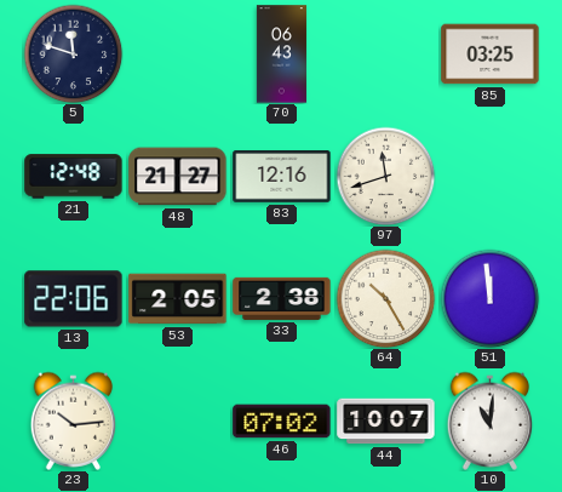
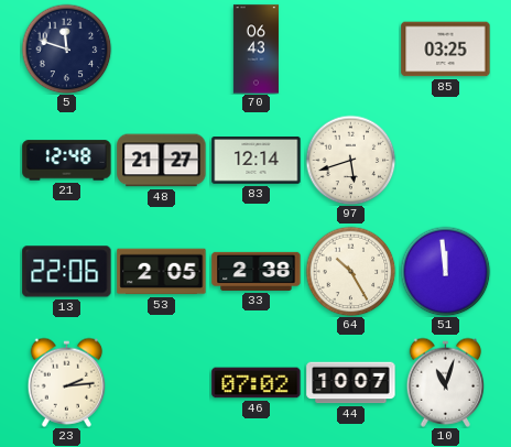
83: 12:16 -> 12:14 (257, 161)
97: 11:42 -> 5:42 (350, 160)
23: 10:14 -> 2:14 (67, 382)
10: 11:01 -> 11:03 (446, 382)
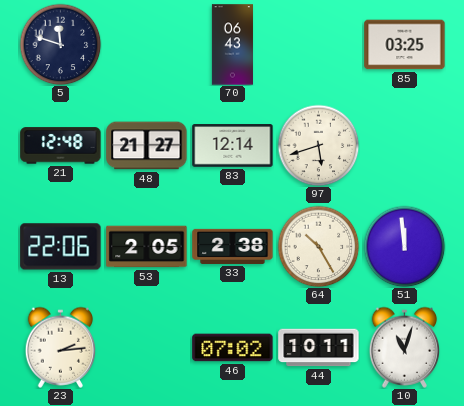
44: 10:07 -> 10:11 (319, 348)
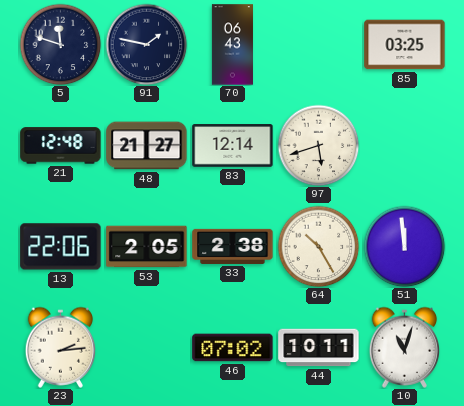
91: none -> 1:47 (146, 44)
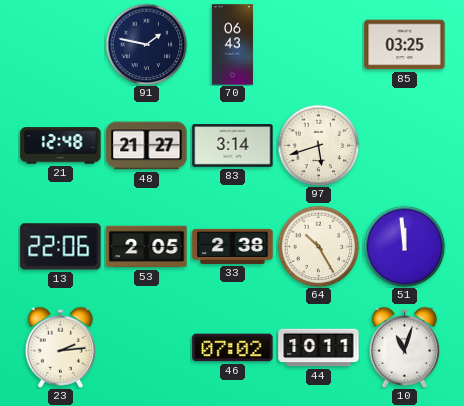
5: 11:48 -> none (60, 44)
83: 12:14 -> 3:14 (233, 146)
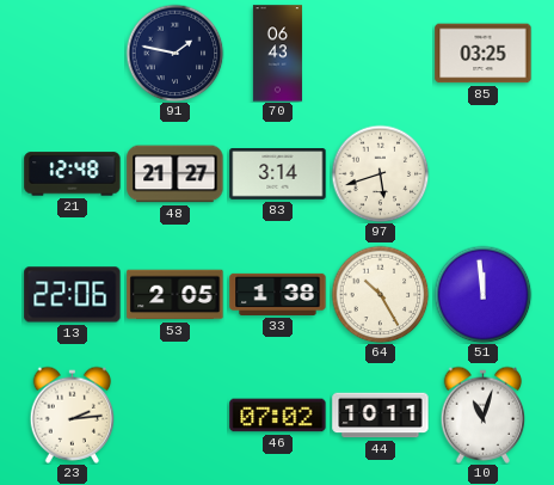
33: 2:38 -> 1:38 (278, 294)
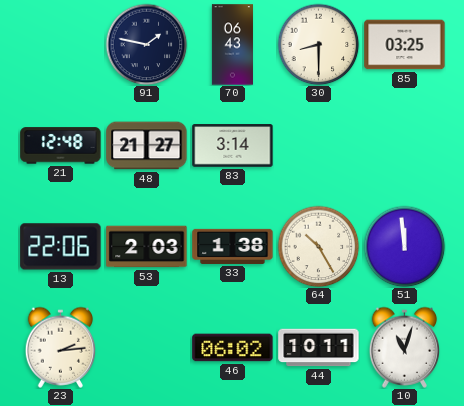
30: none -> 8:30 (318, 44)
97: 5:42 -> none (380, 173)
53: 2:05 -> 2:03 (147, 247)
46: 07:02 -> 06:02 (233, 348)
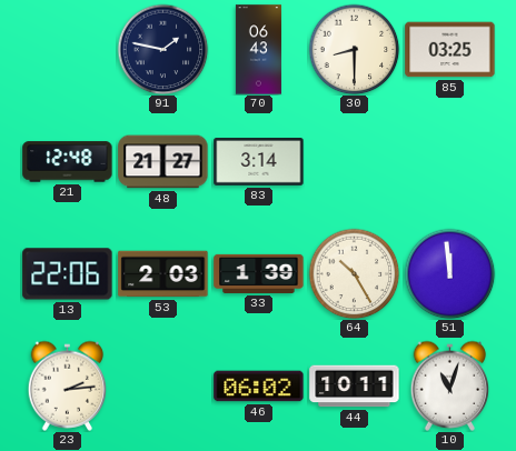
33: 1:38 -> 1:39 (259, 273)
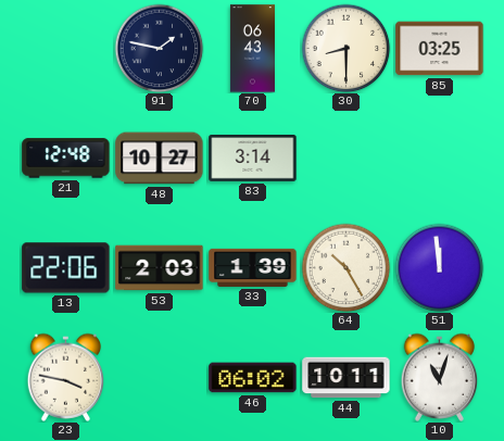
48: 21:27 -> 10:27 (160, 159)
23: 2:14 -> 3:47 (66, 377)
